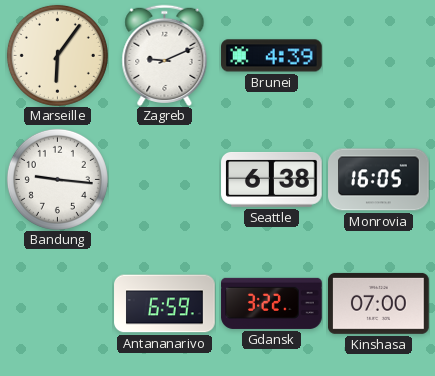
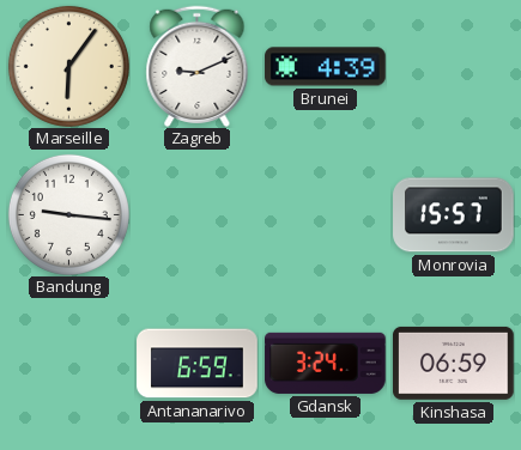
Seattle: 6:38 -> none (272, 179)
Monrovia: 16:05 -> 15:57 (454, 215)
Gdansk: 3:22 -> 3:24 (326, 363)
Kinshasa: 07:00 -> 06:59 (454, 363)
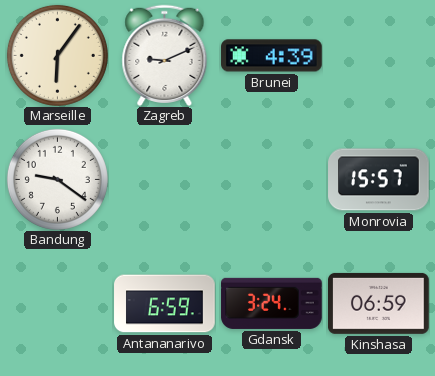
Bandung: 9:16 -> 9:21 (57, 179)
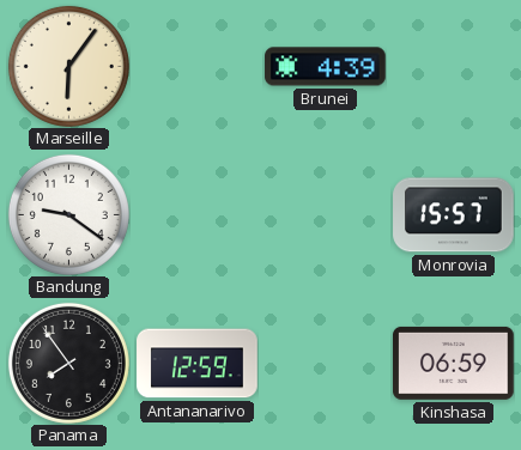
Zagreb: 9:11 -> none (165, 55)
Panama: none -> 7:54 (68, 363)
Antananarivo: 6:59 -> 12:59 (198, 364)
Gdansk: 3:24 -> none (272, 303)
